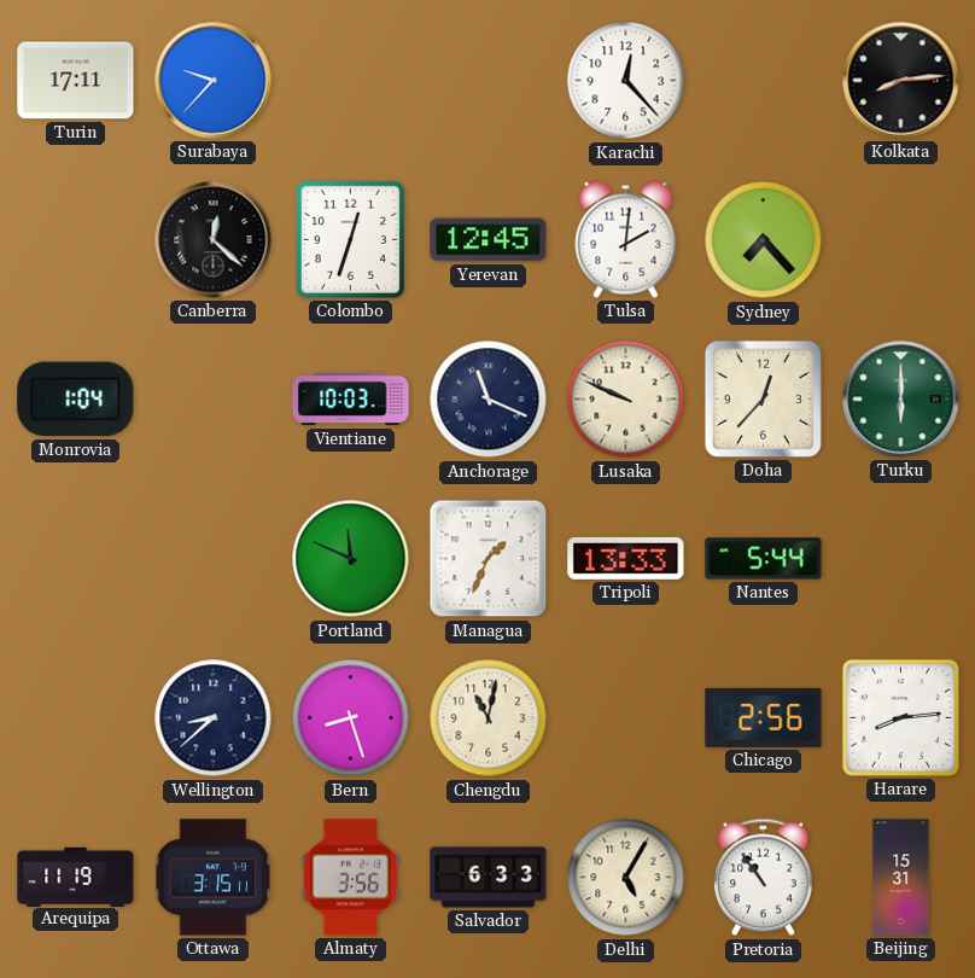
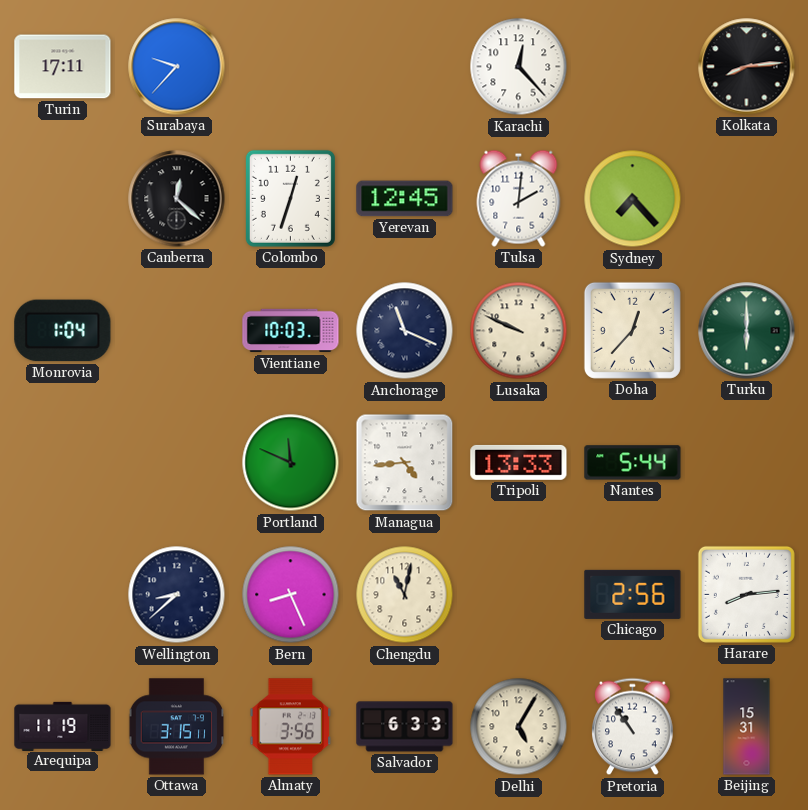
Managua: 1:34 -> 4:44 (405, 463)
Bern: 8:27 -> 8:26 (291, 595)
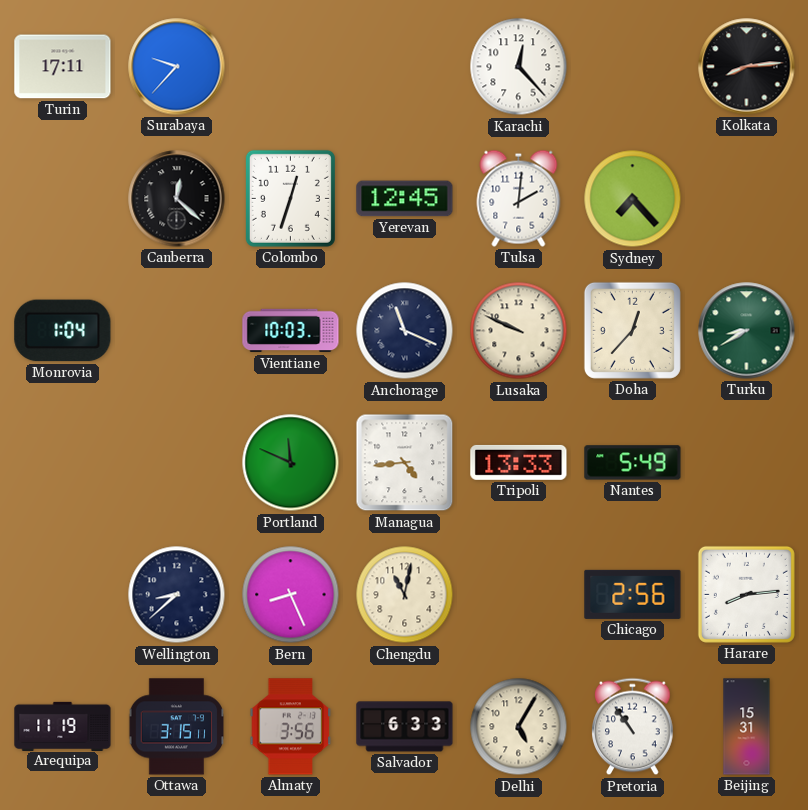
Turku: 6:00 -> 8:40 (747, 331)
Nantes: 5:44 -> 5:49 (633, 463)
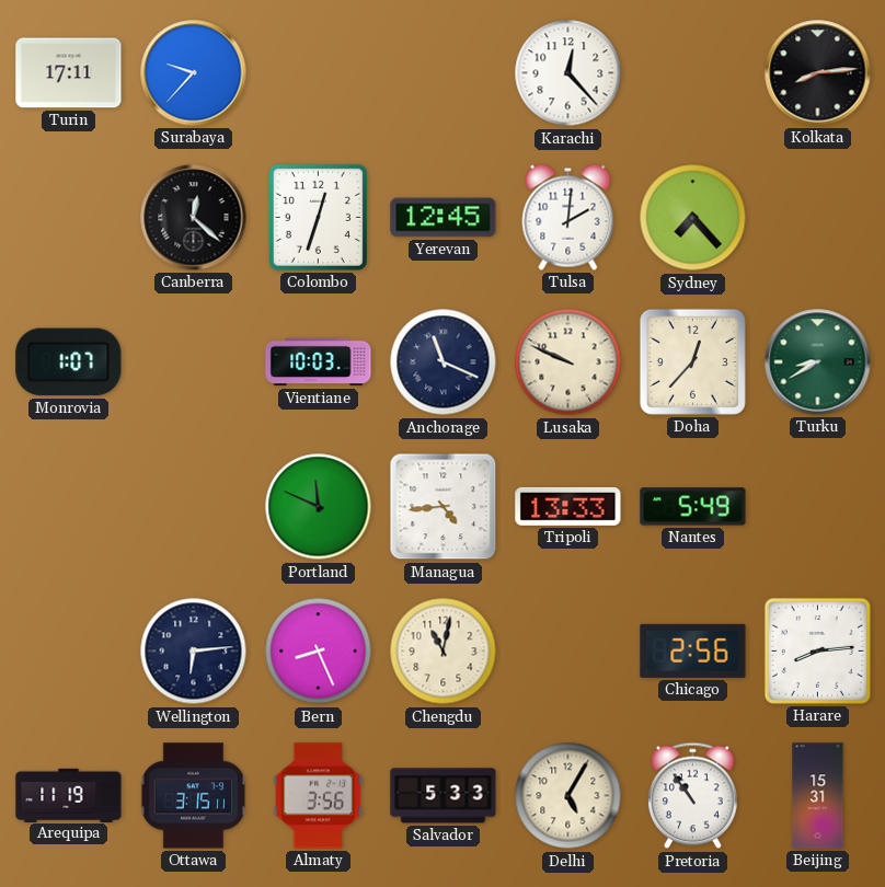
Monrovia: 1:04 -> 1:07 (69, 362)
Wellington: 8:38 -> 6:14 (194, 652)
Salvador: 6:33 -> 5:33 (444, 796)
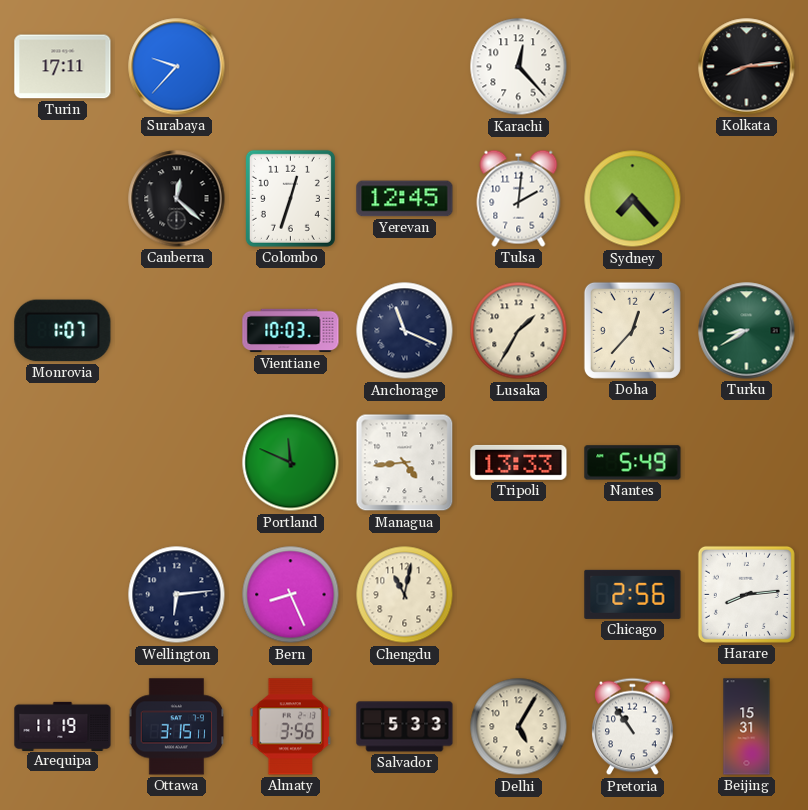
Lusaka: 9:49 -> 1:35 (519, 331)
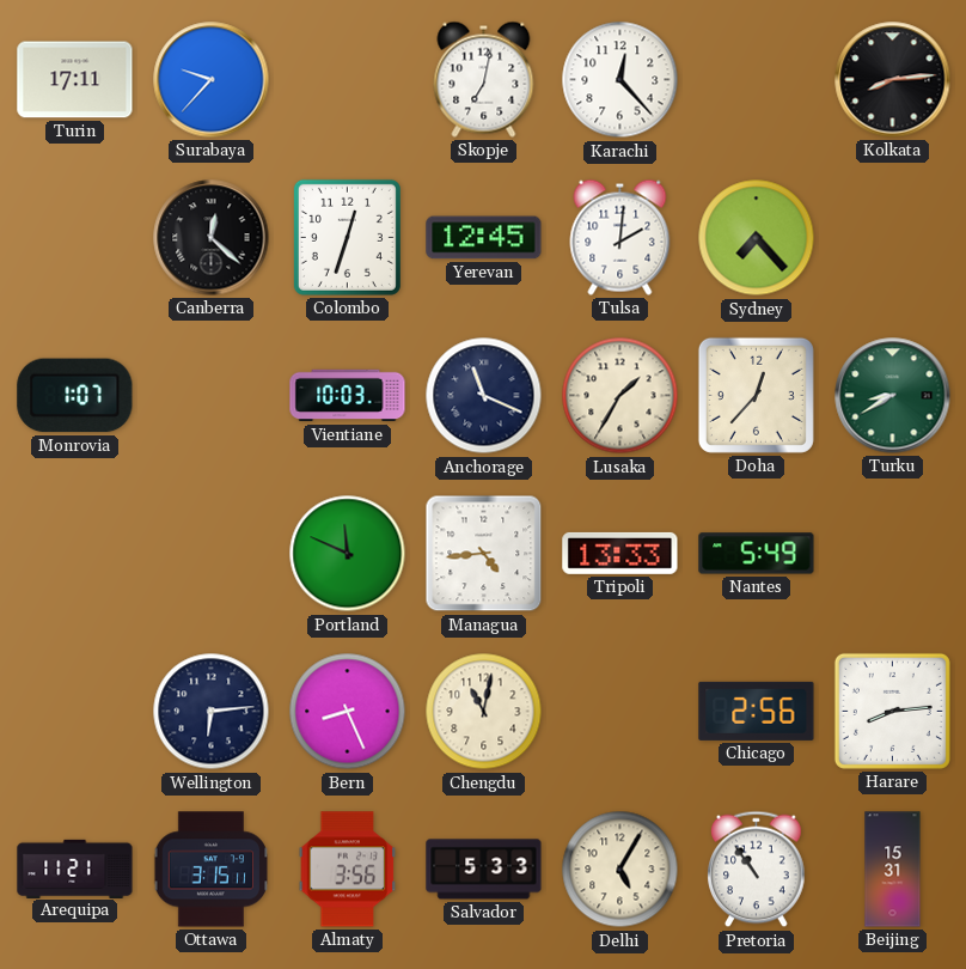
Skopje: none -> 7:02 (484, 79)
Arequipa: 11:19 -> 11:21 (75, 869)
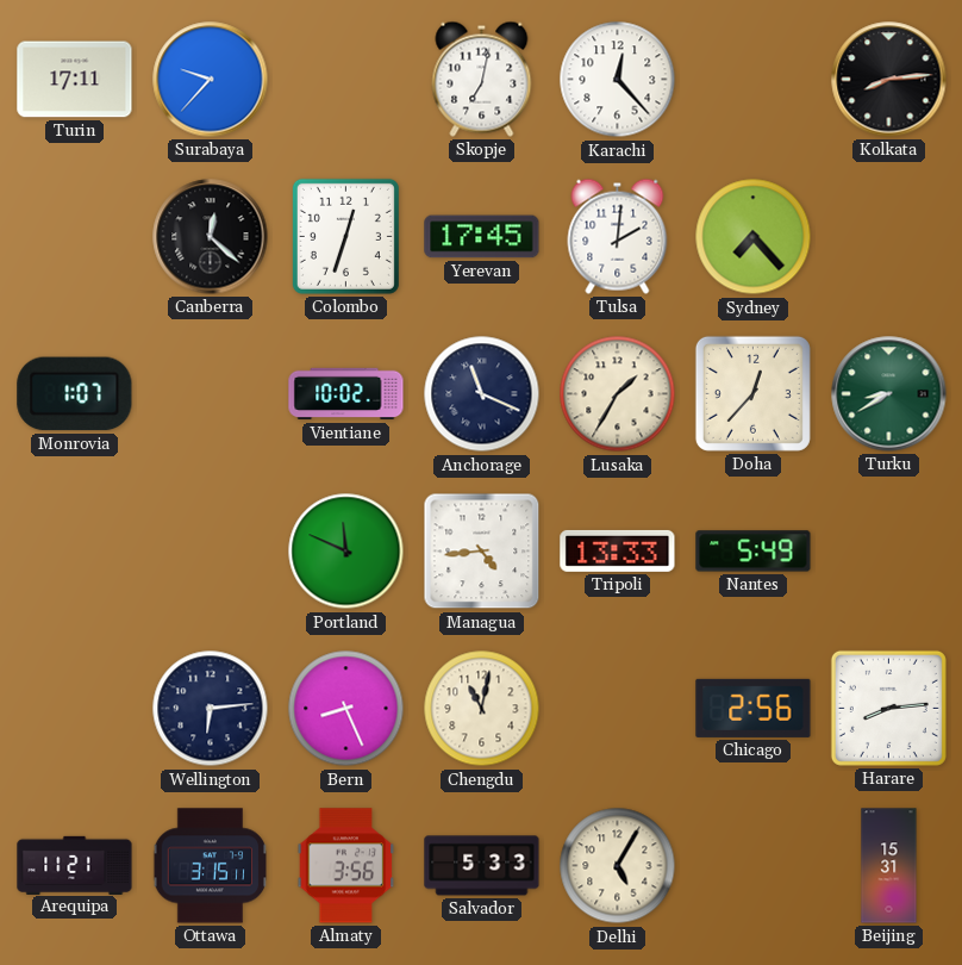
Yerevan: 12:45 -> 17:45 (482, 237)
Vientiane: 10:03 -> 10:02 (346, 394)
Pretoria: 10:54 -> none (757, 870)
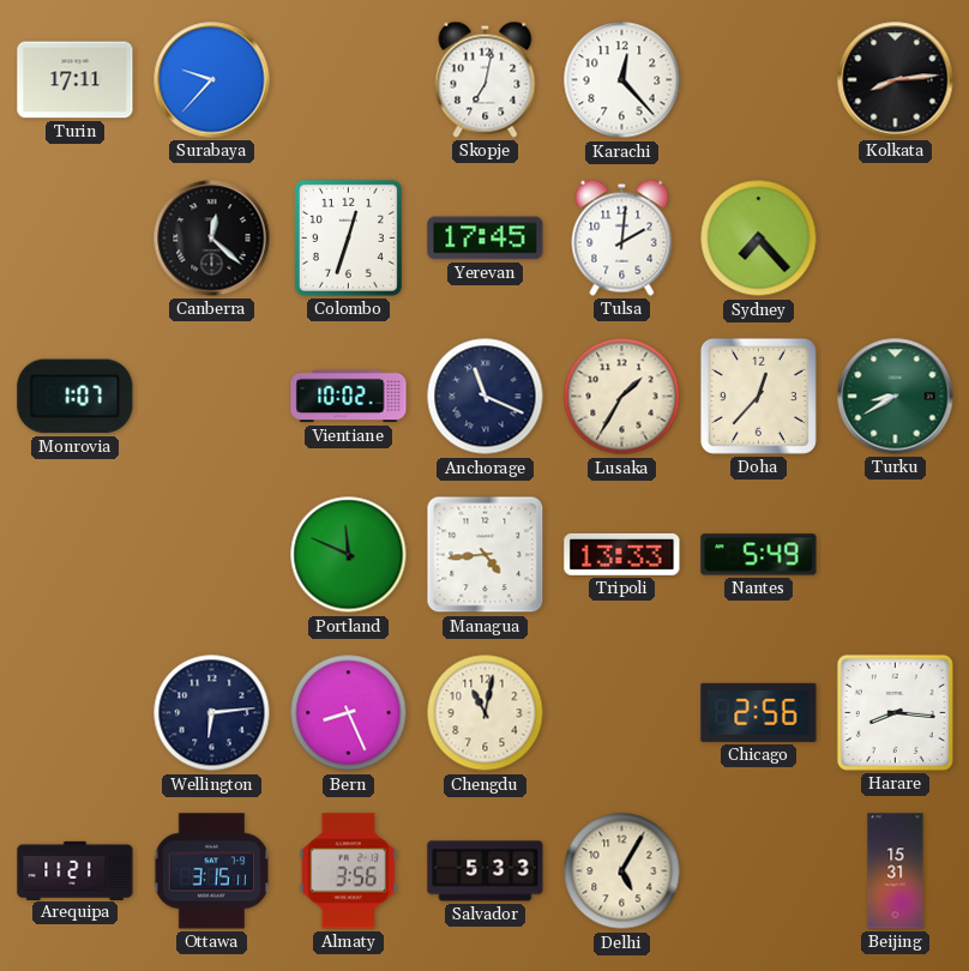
Harare: 8:14 -> 8:16 (895, 712)
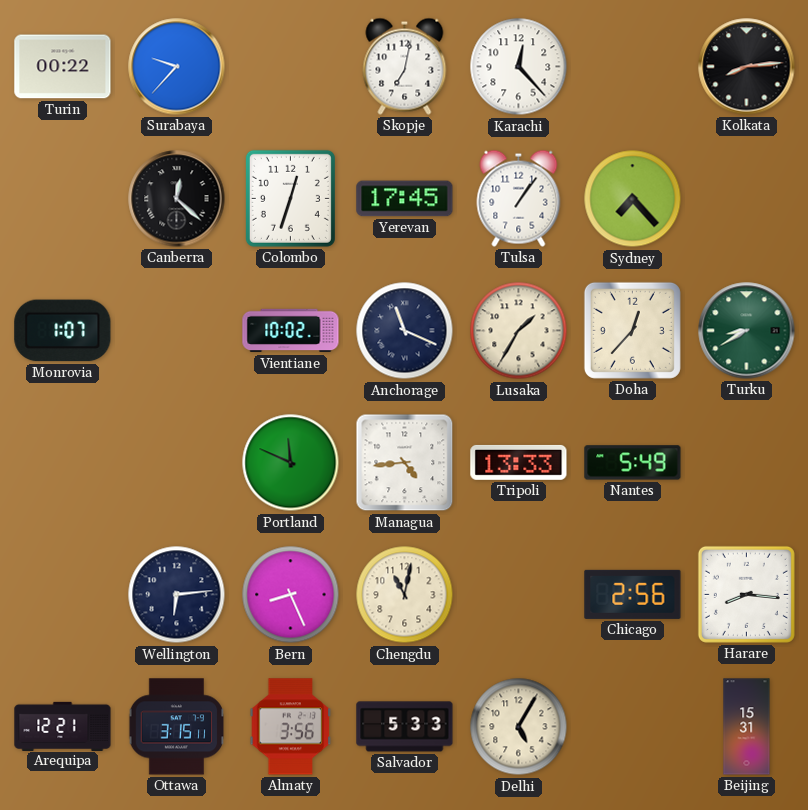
Turin: 17:11 -> 00:22 (63, 67)
Tulsa: 2:01 -> 1:06 (519, 198)
Arequipa: 11:21 -> 12:21 (63, 726)
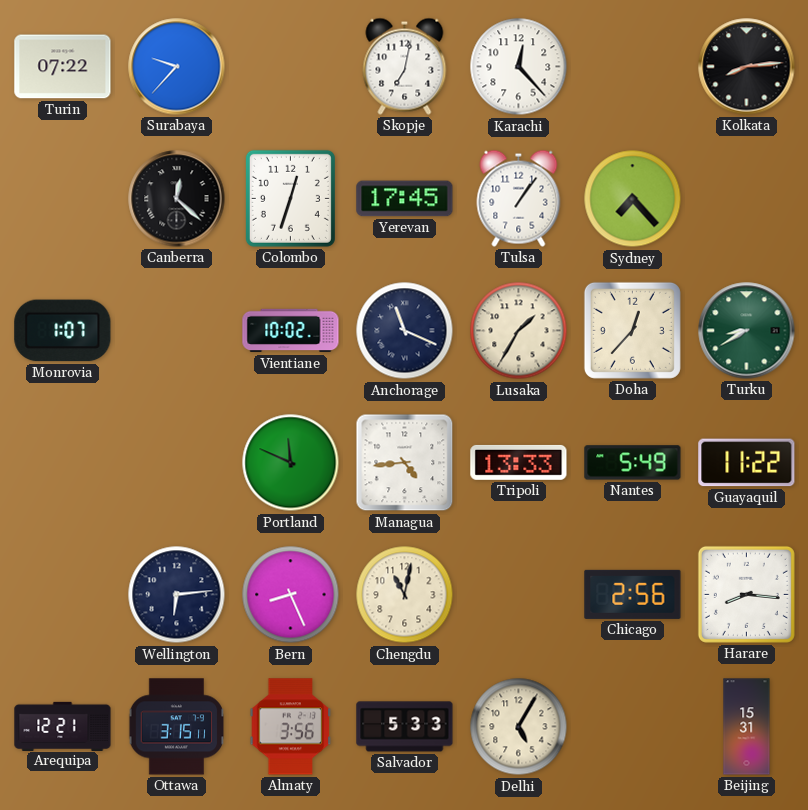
Turin: 00:22 -> 07:22 (63, 67)
Guayaquil: none -> 11:22 (747, 463)
